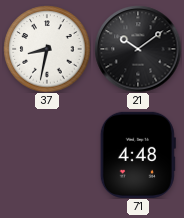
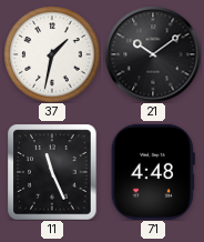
37: 8:32 -> 1:32 (52, 54)
11: none -> 11:26 (52, 172)
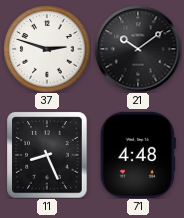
37: 1:32 -> 2:48 (47, 49)
11: 11:26 -> 8:26 (47, 155)
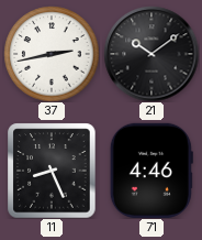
37: 2:48 -> 2:43 (52, 54)
71: 4:48 -> 4:46 (151, 171)
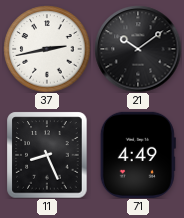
71: 4:46 -> 4:49 (138, 155)
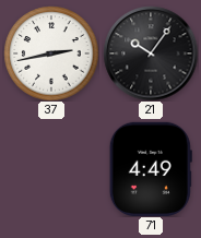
21: 10:09 -> 10:06 (151, 53)
11: 8:26 -> none (47, 155)
